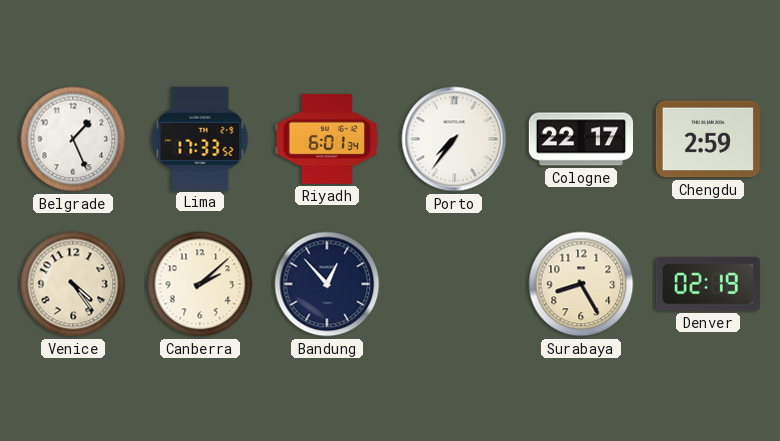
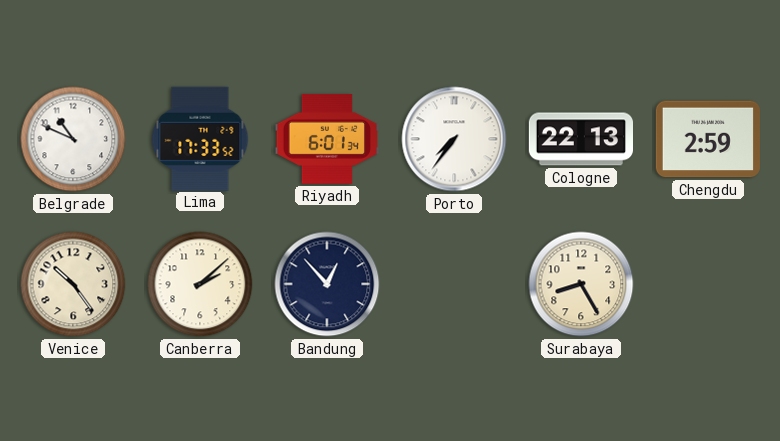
Belgrade: 1:26 -> 10:49 (73, 139)
Cologne: 22:17 -> 22:13 (580, 139)
Venice: 4:24 -> 10:24 (73, 284)
Denver: 02:19 -> none (708, 284)
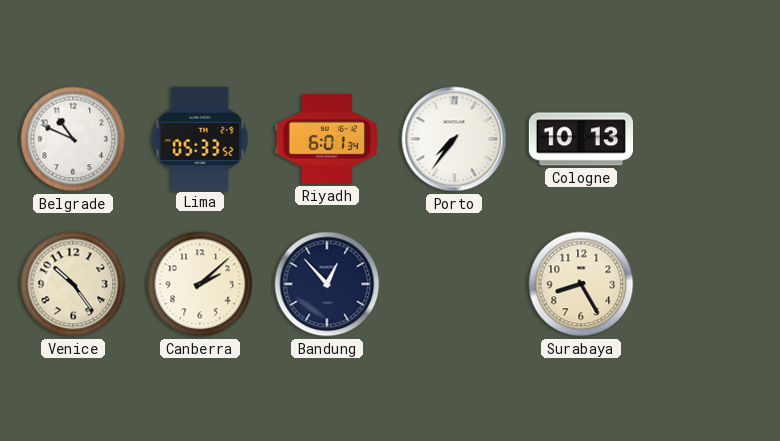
Lima: 17:33 -> 05:33 (200, 138)
Cologne: 22:13 -> 10:13 (580, 139)
Chengdu: 2:59 -> none (708, 139)
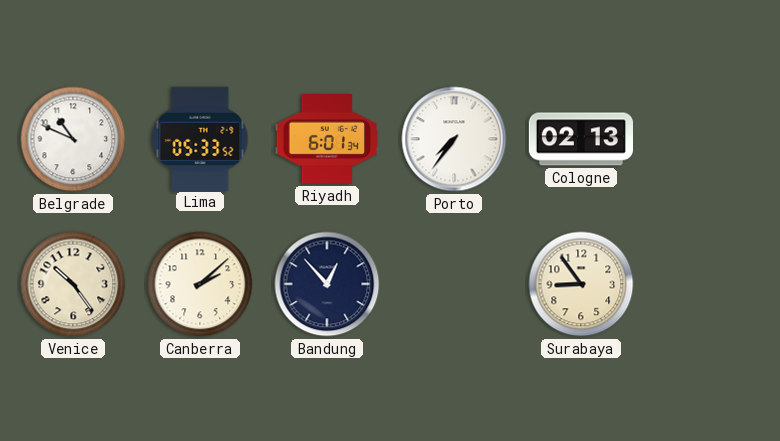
Cologne: 10:13 -> 02:13 (580, 139)
Surabaya: 8:25 -> 8:54 (581, 284)
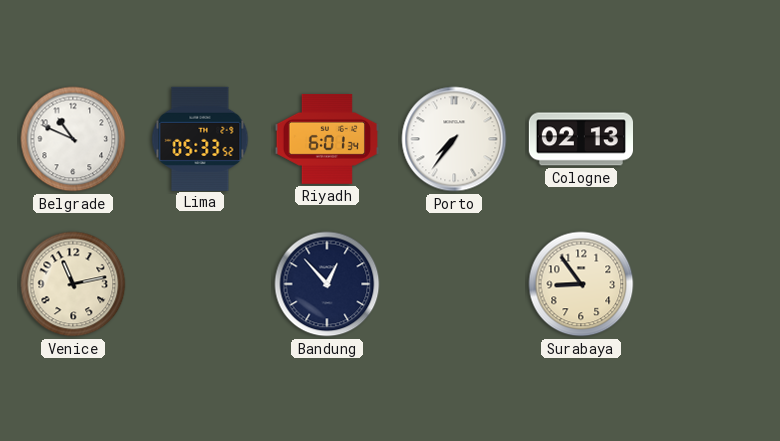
Venice: 10:24 -> 11:13 (73, 284)
Canberra: 2:08 -> none (200, 284)
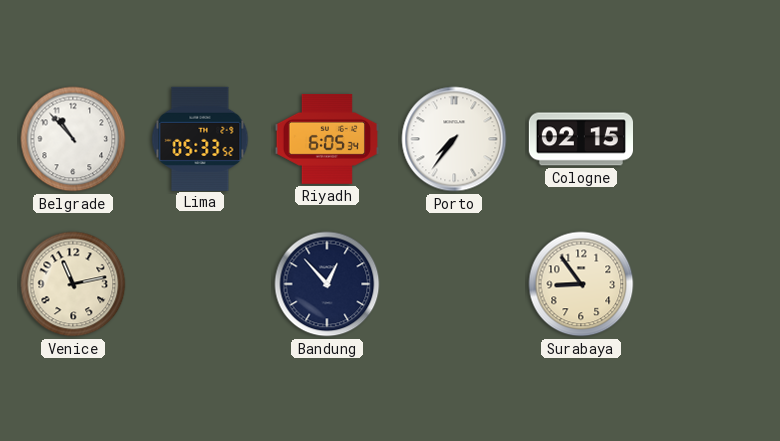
Belgrade: 10:49 -> 10:53 (73, 139)
Riyadh: 6:01 -> 6:05 (326, 139)
Cologne: 02:13 -> 02:15 (580, 139)
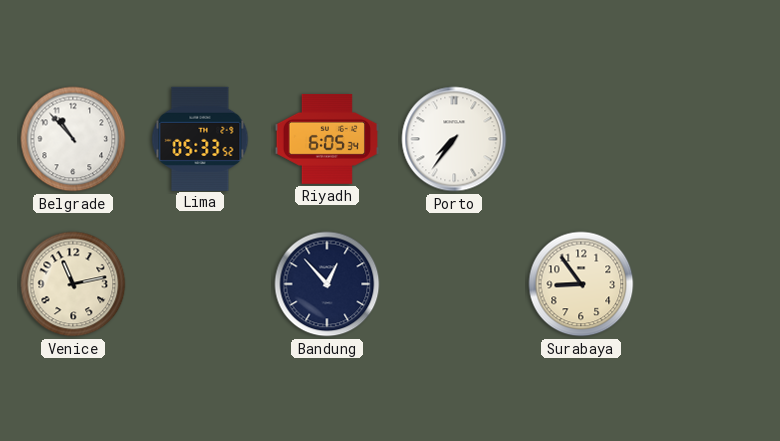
Cologne: 02:15 -> none (580, 139)
